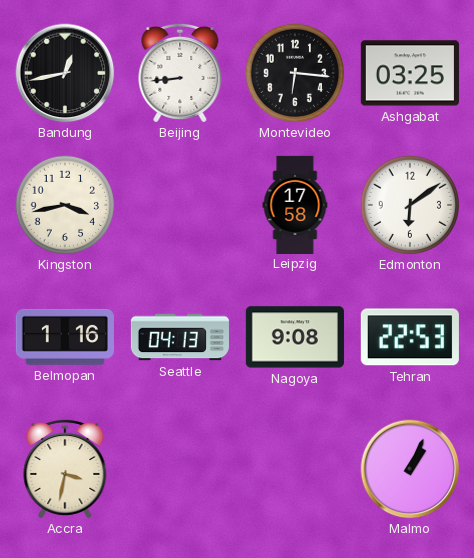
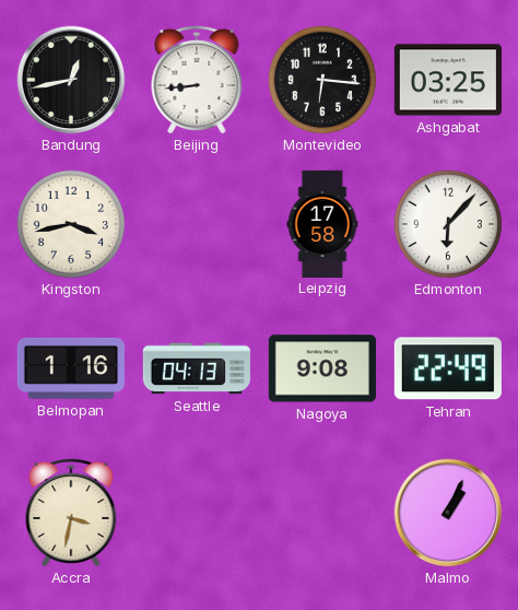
Edmonton: 6:09 -> 6:07 (448, 224)
Tehran: 22:53 -> 22:49 (448, 368)
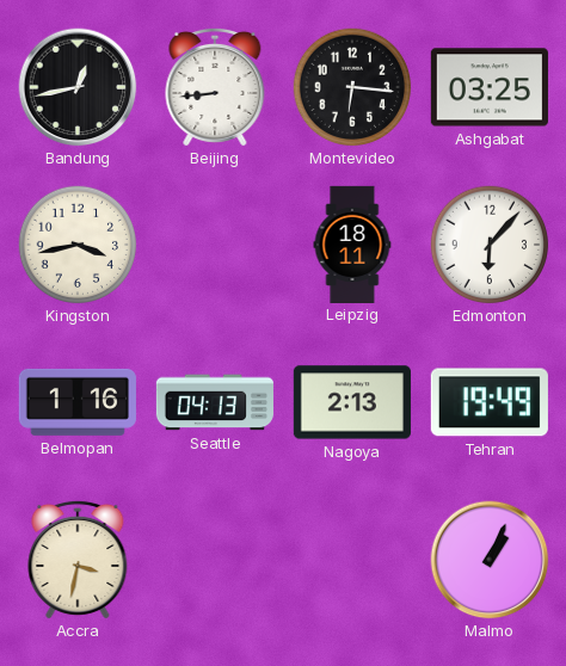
Leipzig: 17:58 -> 18:11 (352, 243)
Nagoya: 9:08 -> 2:13 (352, 402)
Tehran: 22:49 -> 19:49 (490, 402)
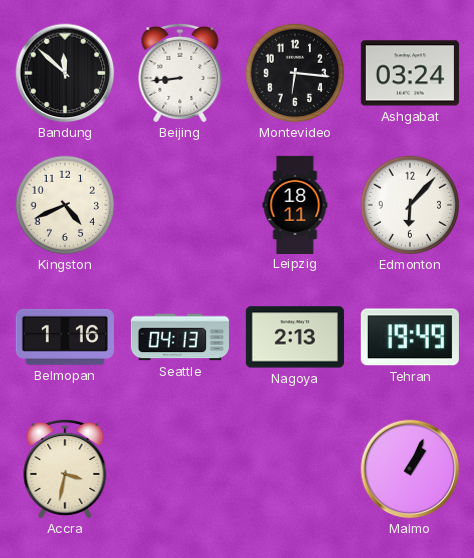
Bandung: 12:43 -> 11:52 (65, 73)
Ashgabat: 03:25 -> 03:24 (410, 73)
Kingston: 3:43 -> 4:41 (65, 205)
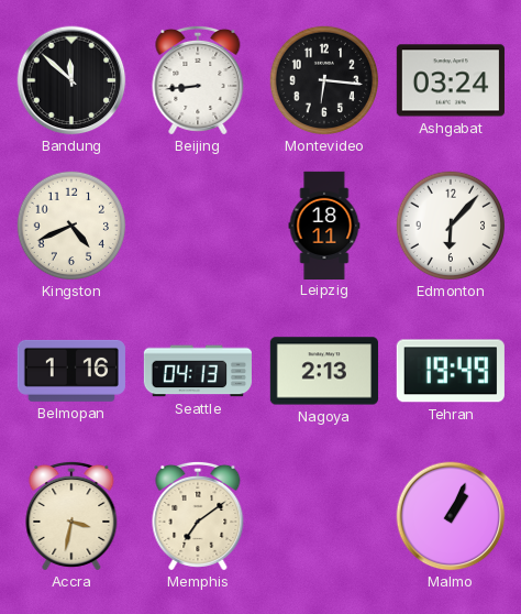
Memphis: none -> 7:09 (198, 516)
